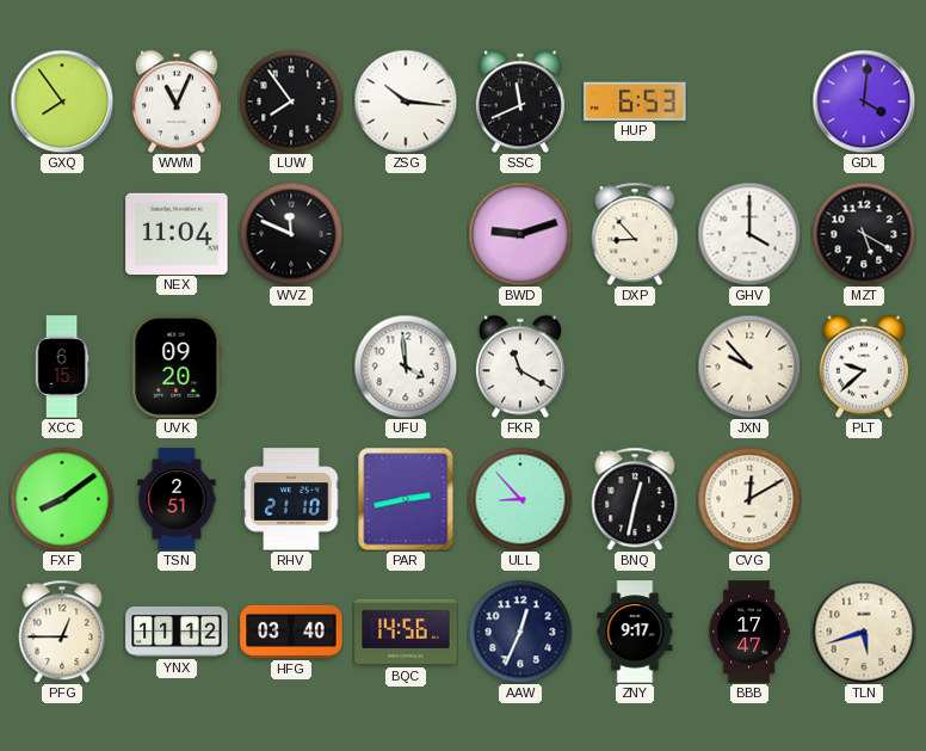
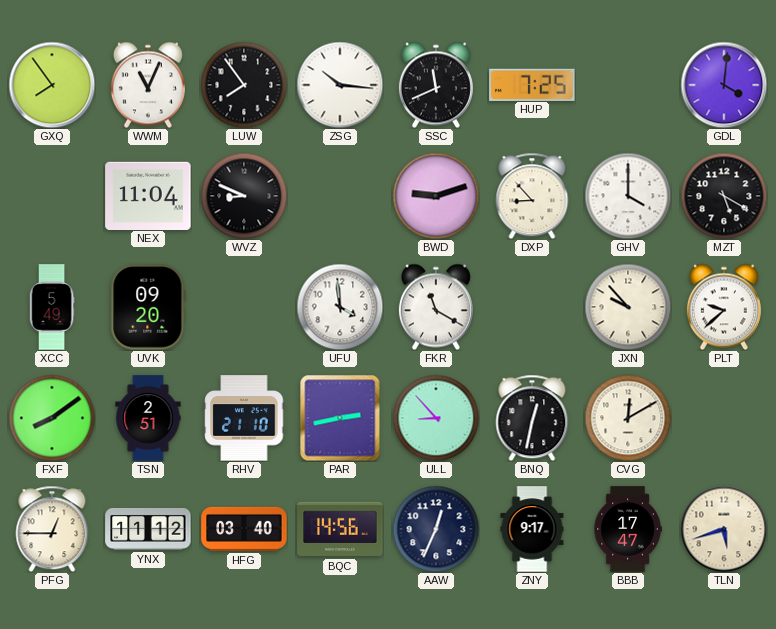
HUP: 6:53 -> 7:25 (532, 84)
WVZ: 11:49 -> 8:49 (244, 196)
XCC: 6:15 -> 5:49 (52, 307)
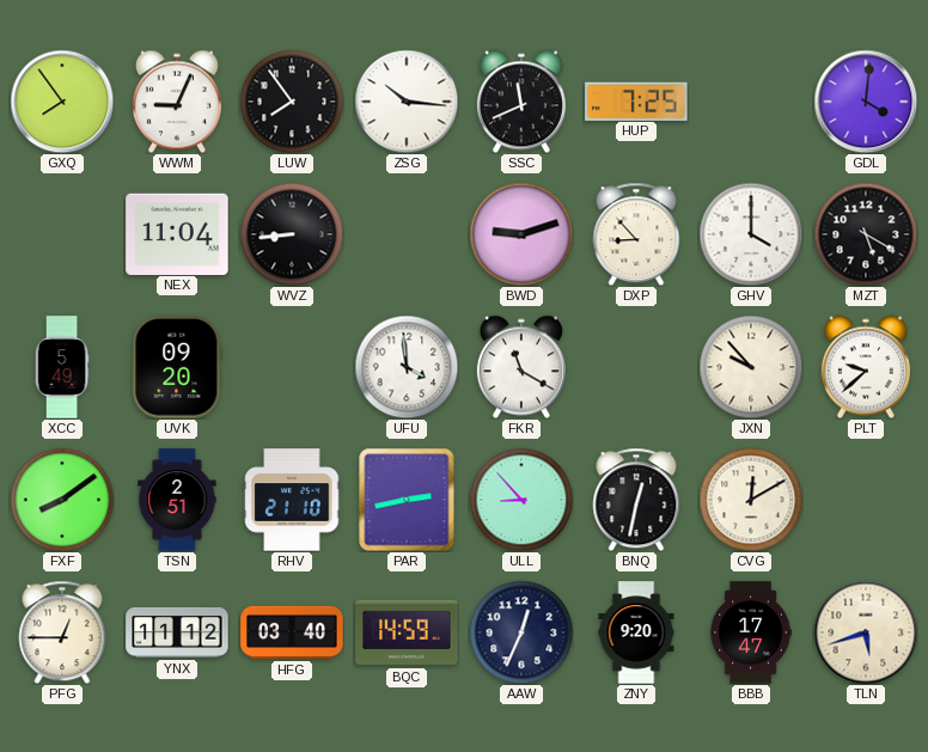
WWM: 11:04 -> 9:04 (177, 102)
WVZ: 8:49 -> 8:44 (292, 234)
BQC: 14:56 -> 14:59 (407, 632)
ZNY: 9:17 -> 9:20 (636, 632)
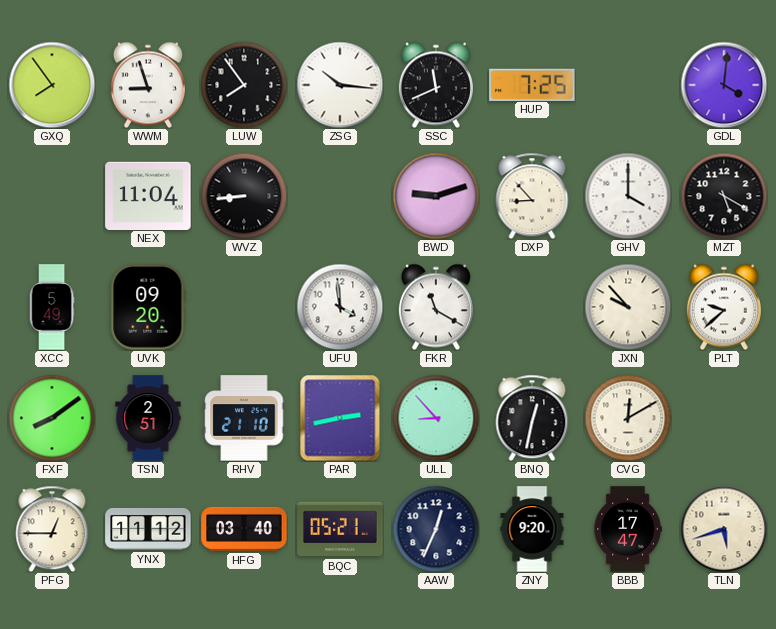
WWM: 9:04 -> 8:57 (148, 85)
BQC: 14:59 -> 05:21 (340, 529)
